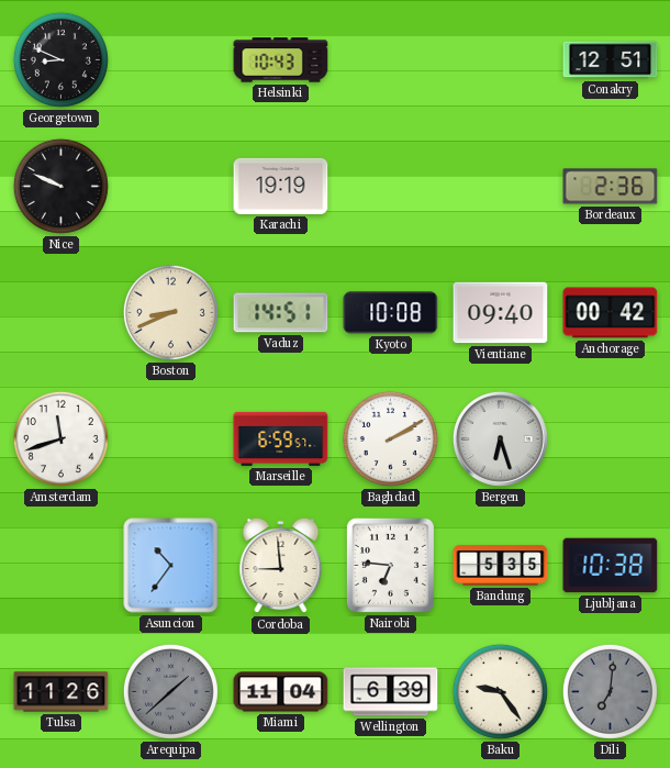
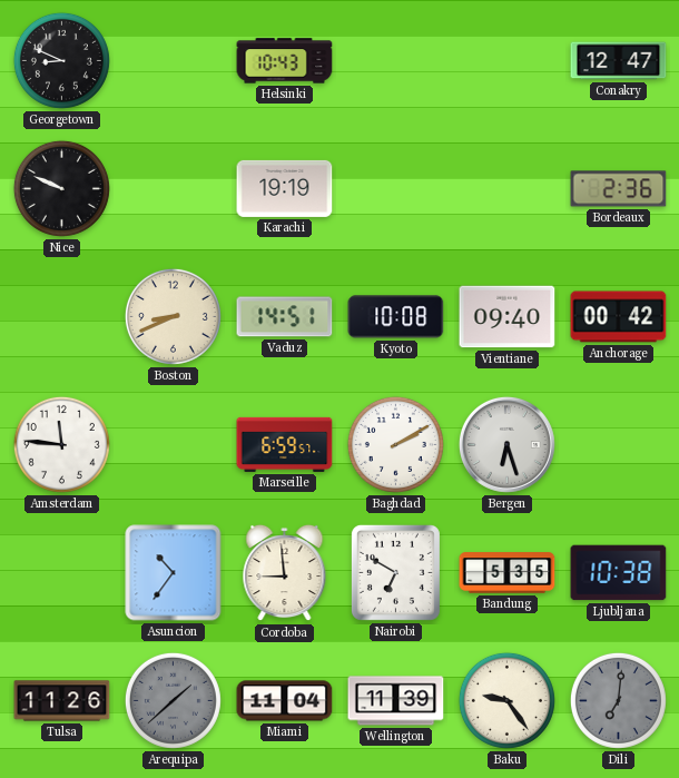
Conakry: 12:51 -> 12:47 (619, 61)
Amsterdam: 11:42 -> 11:46 (61, 444)
Nairobi: 6:46 -> 6:50 (395, 572)
Wellington: 6:39 -> 11:39 (396, 701)
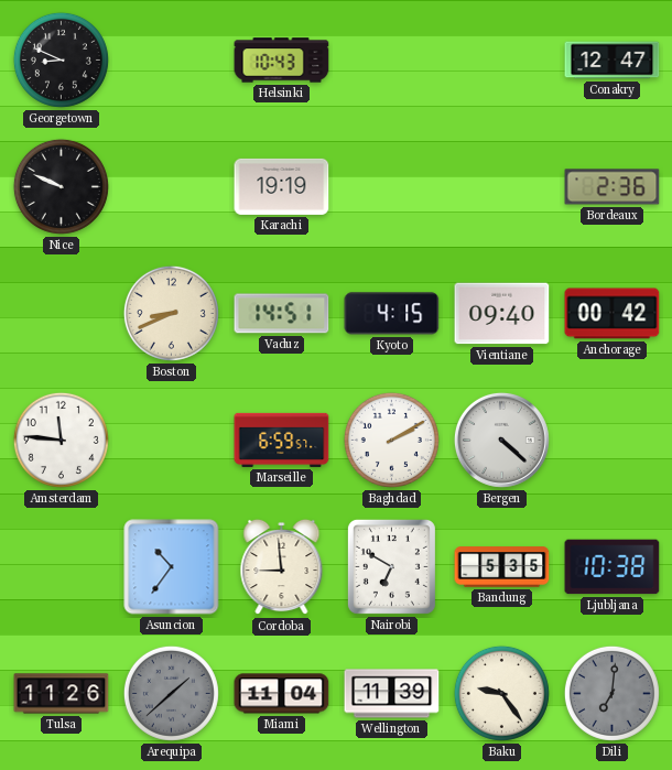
Kyoto: 10:08 -> 4:15 (392, 314)
Bergen: 6:27 -> 4:22 (501, 440)
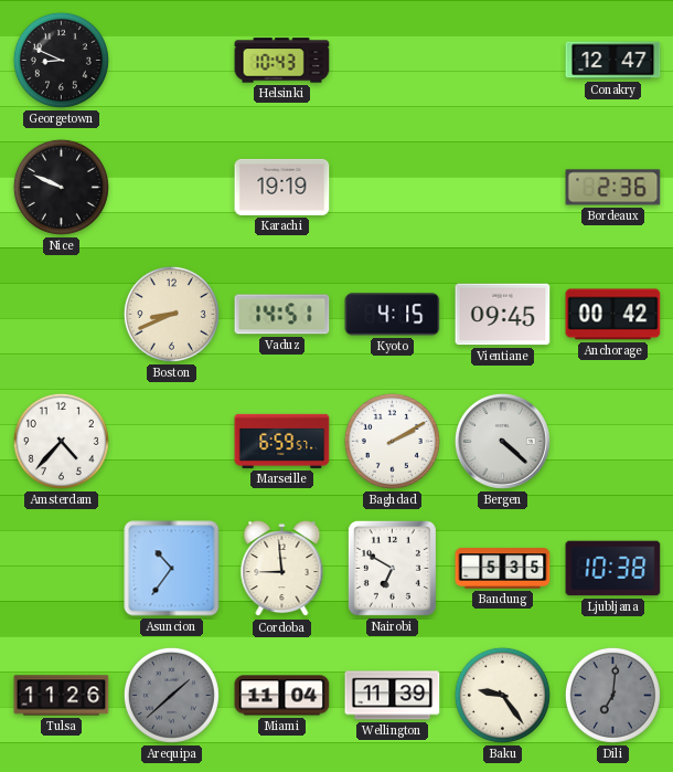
Vientiane: 09:40 -> 09:45 (503, 315)
Amsterdam: 11:46 -> 4:37 (61, 441)
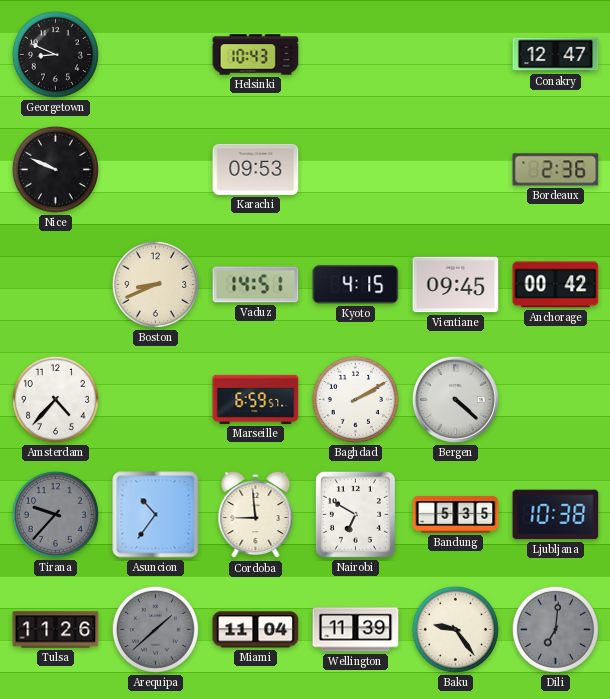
Karachi: 19:19 -> 09:53 (256, 169)
Tirana: none -> 9:37 (55, 514)
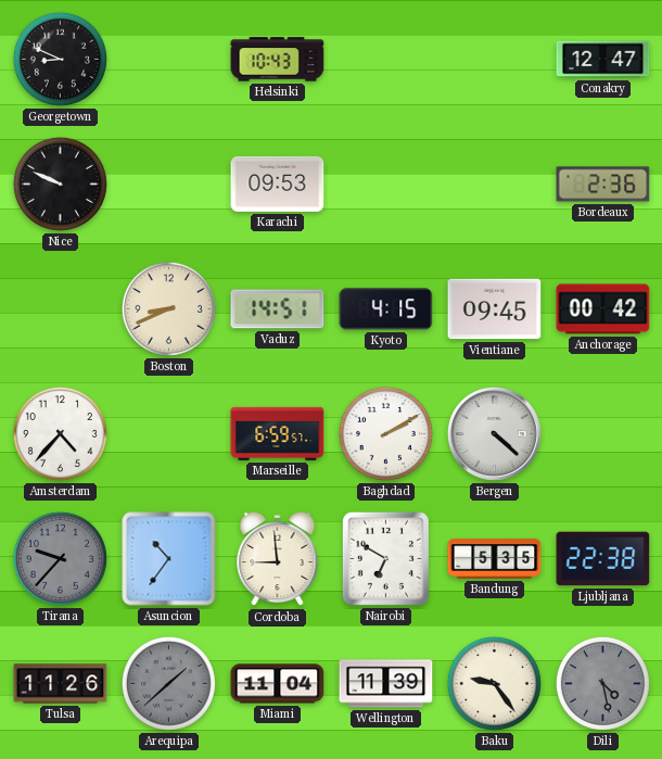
Ljubljana: 10:38 -> 22:38 (603, 559)
Dili: 7:01 -> 4:28 (602, 683)
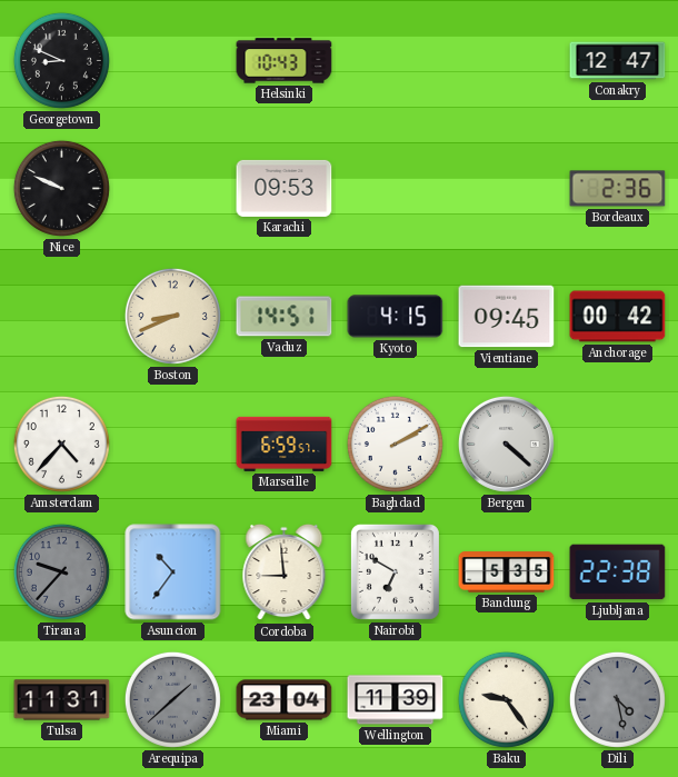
Tulsa: 11:26 -> 11:31 (62, 700)
Miami: 11:04 -> 23:04 (285, 700)
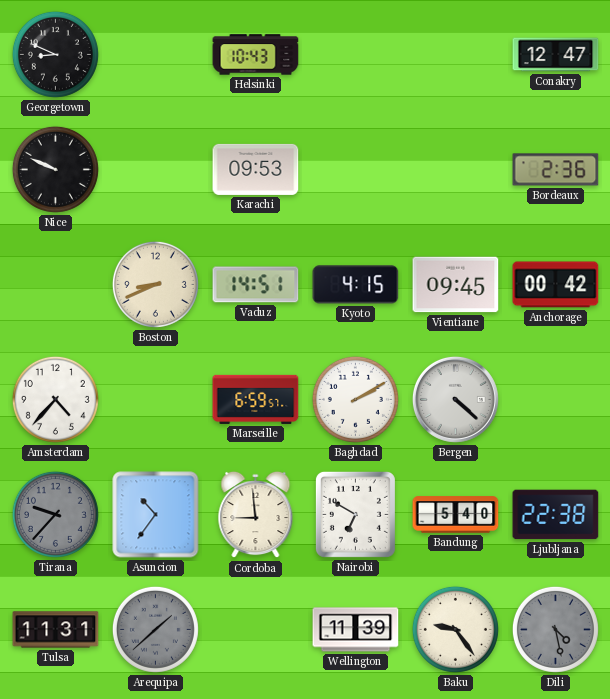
Bandung: 5:35 -> 5:40 (456, 515)
Miami: 23:04 -> none (285, 700)
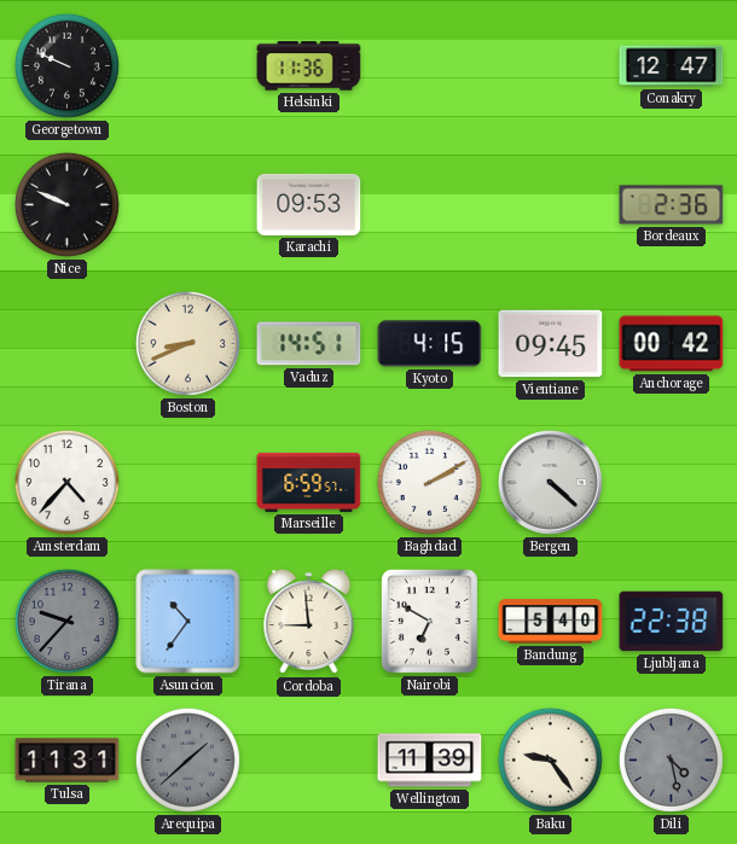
Georgetown: 8:49 -> 9:49 (66, 65)
Helsinki: 10:43 -> 11:36 (309, 66)
